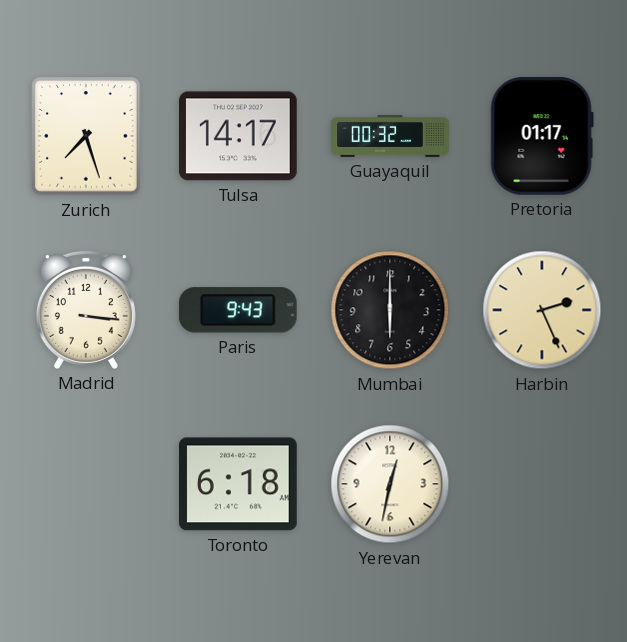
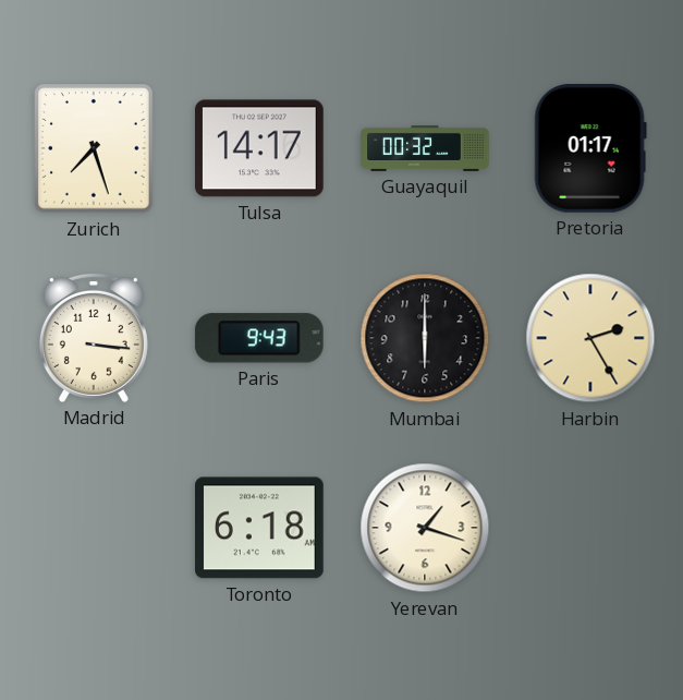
Harbin: 2:26 -> 2:25 (590, 338)
Yerevan: 12:32 -> 1:18 (425, 528)
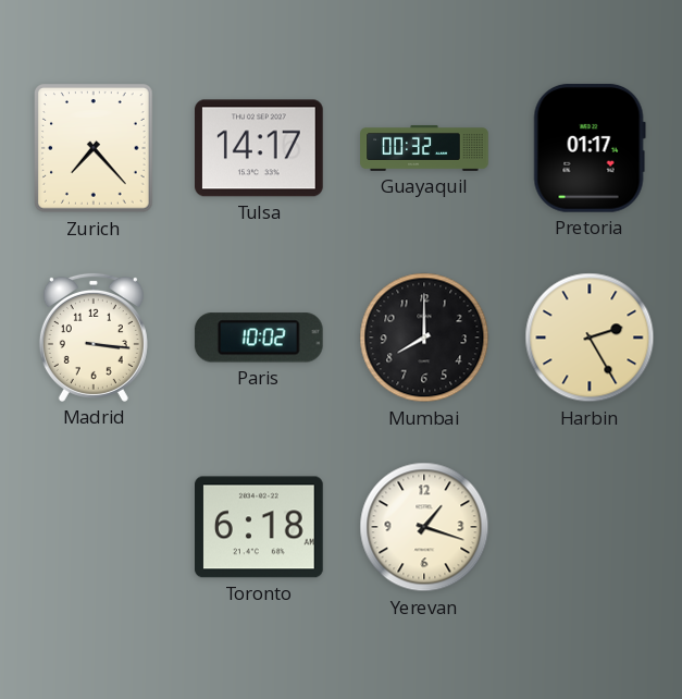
Zurich: 7:27 -> 7:23 (94, 148)
Paris: 9:43 -> 10:02 (259, 338)
Mumbai: 6:00 -> 8:00 (424, 338)
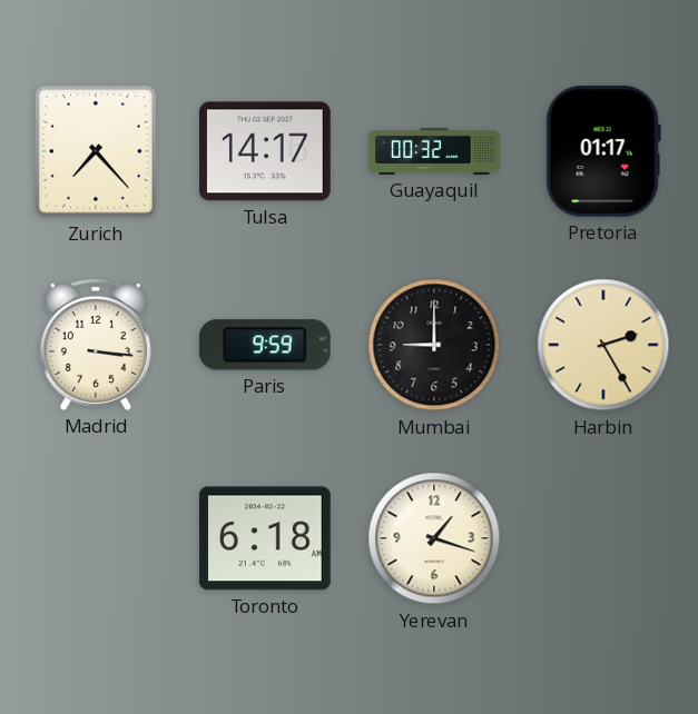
Paris: 10:02 -> 9:59 (265, 345)
Mumbai: 8:00 -> 9:00 (434, 345)
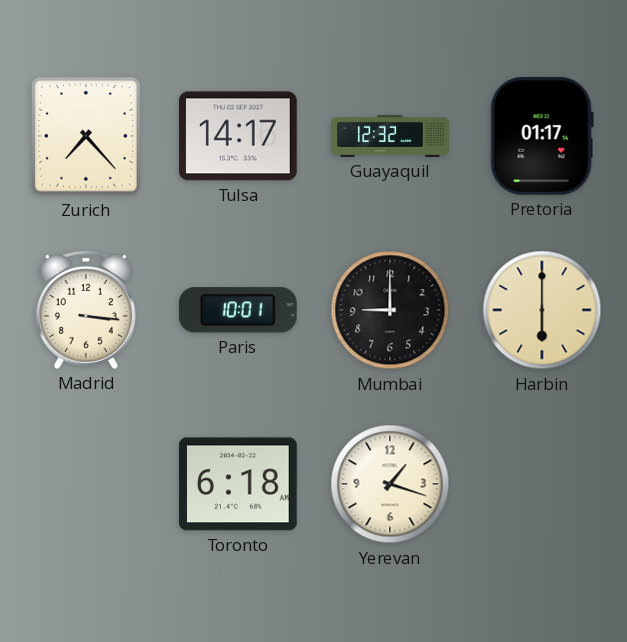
Guayaquil: 00:32 -> 12:32 (390, 136)
Paris: 9:59 -> 10:01 (238, 310)
Harbin: 2:25 -> 6:00 (542, 310)
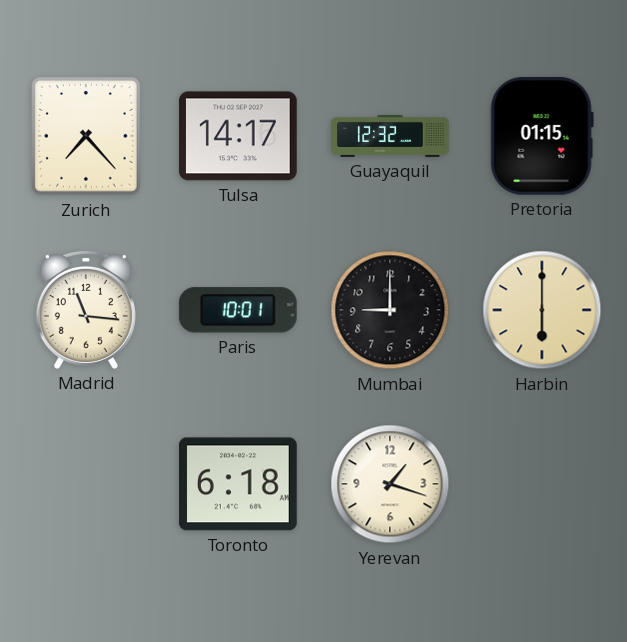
Pretoria: 01:17 -> 01:15 (542, 136)
Madrid: 3:16 -> 11:16 (86, 310)
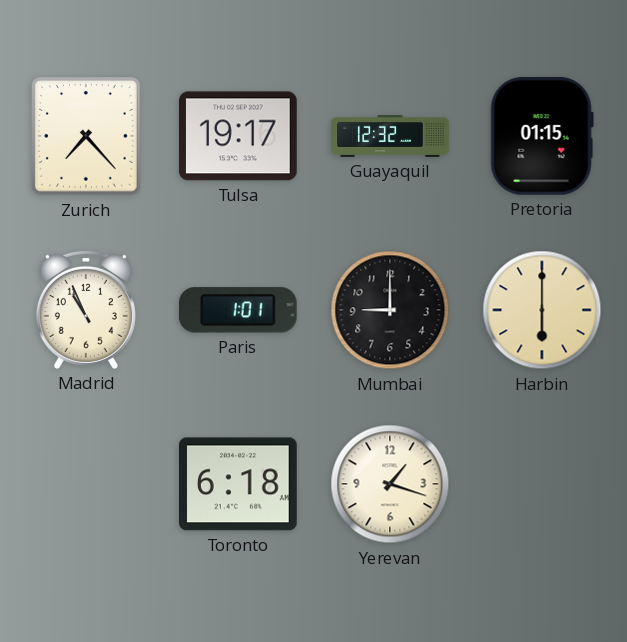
Tulsa: 14:17 -> 19:17 (239, 136)
Madrid: 11:16 -> 10:56 (86, 310)
Paris: 10:01 -> 1:01 (238, 310)
